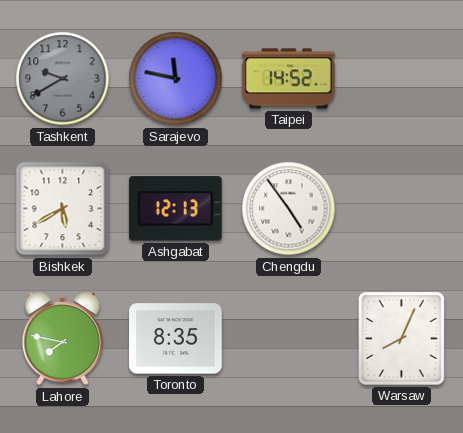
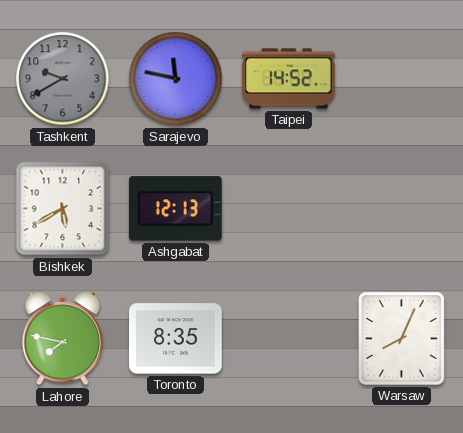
Chengdu: 4:54 -> none (289, 209)
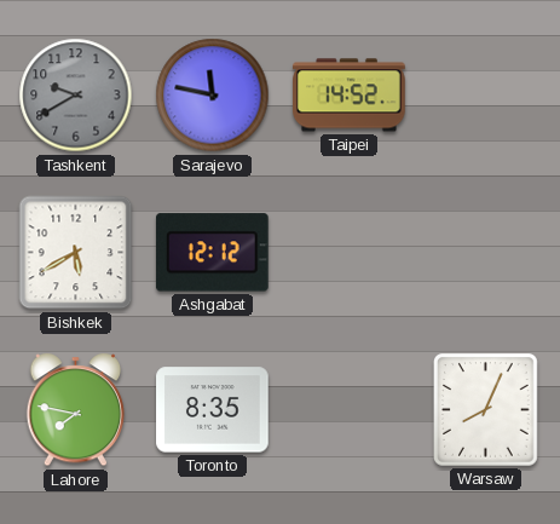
Ashgabat: 12:13 -> 12:12 (212, 253)
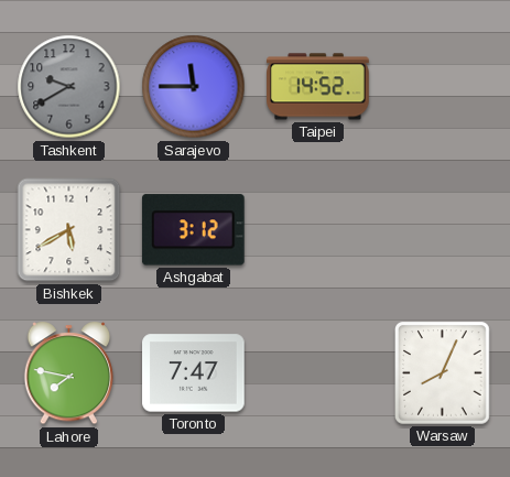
Sarajevo: 11:47 -> 11:45 (194, 87)
Ashgabat: 12:12 -> 3:12 (193, 230)
Toronto: 8:35 -> 7:47 (194, 373)
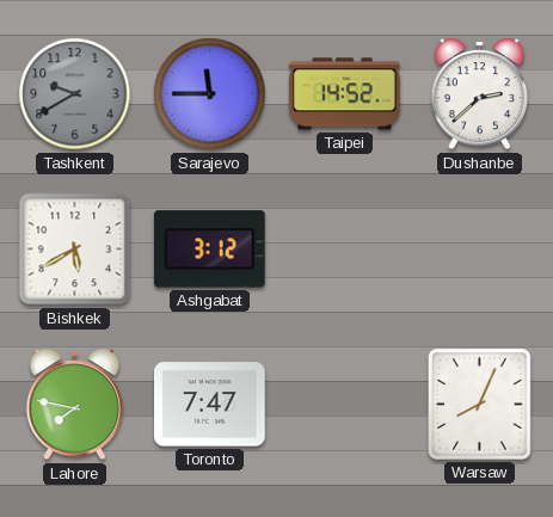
Dushanbe: none -> 2:38 (480, 94)
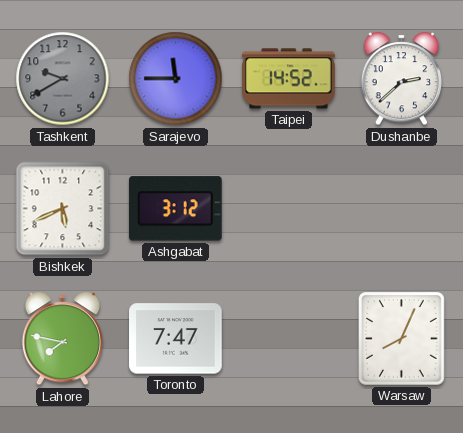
Bishkek: 5:40 -> 5:41 (63, 209)
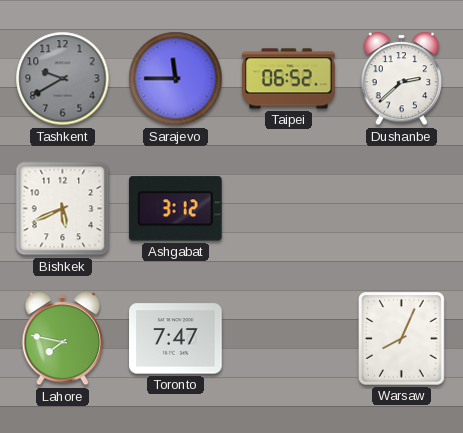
Taipei: 14:52 -> 06:52 (289, 79)
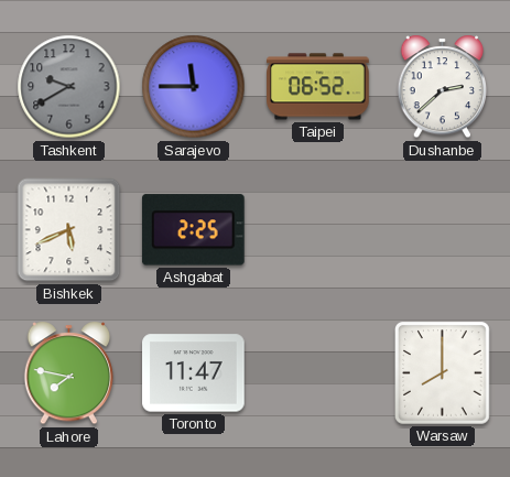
Ashgabat: 3:12 -> 2:25 (193, 230)
Toronto: 7:47 -> 11:47 (194, 373)
Warsaw: 8:04 -> 8:00 (443, 373)
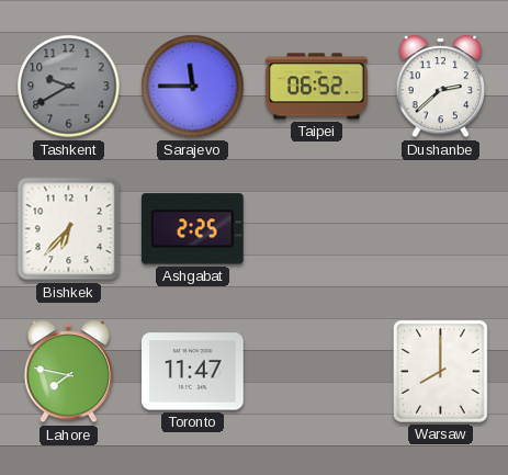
Bishkek: 5:41 -> 6:37 (69, 229)
